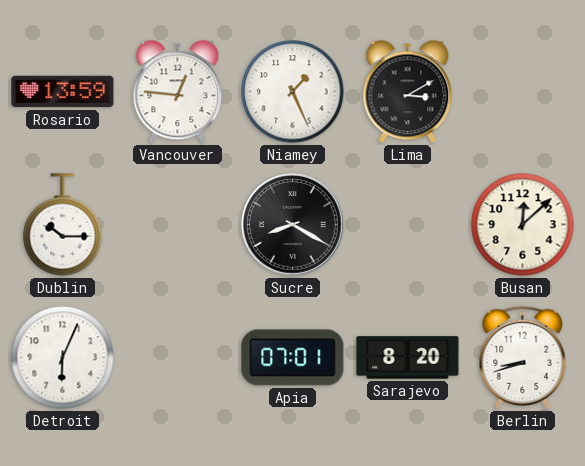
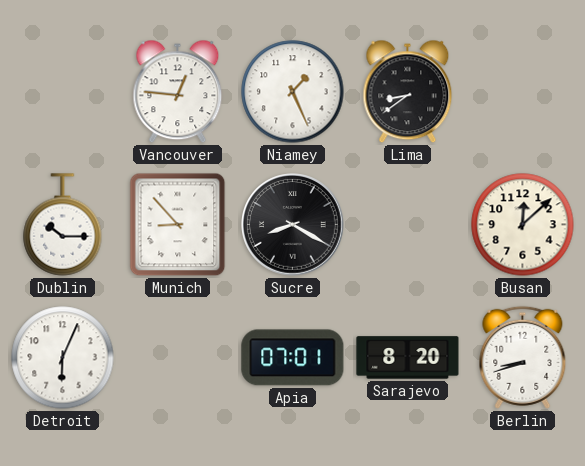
Rosario: 13:59 -> none (63, 92)
Lima: 3:10 -> 8:39 (408, 92)
Munich: none -> 8:53 (178, 225)
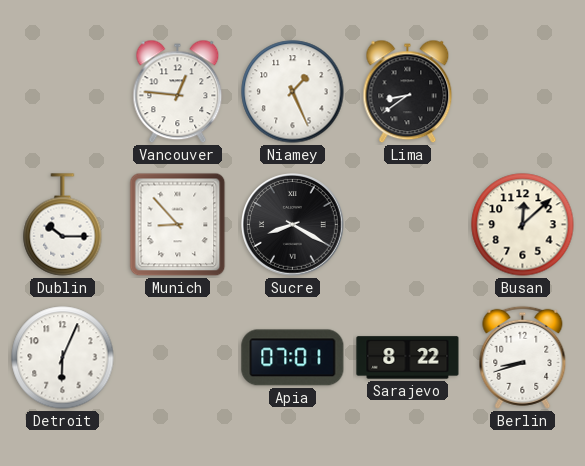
Sarajevo: 8:20 -> 8:22 (408, 358)
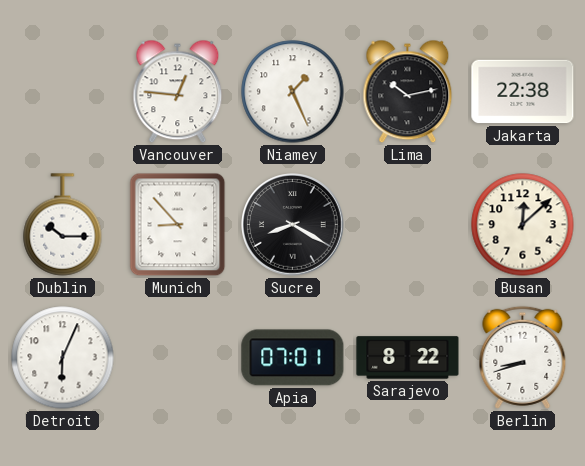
Lima: 8:39 -> 10:13 (408, 92)
Jakarta: none -> 22:38 (523, 92)
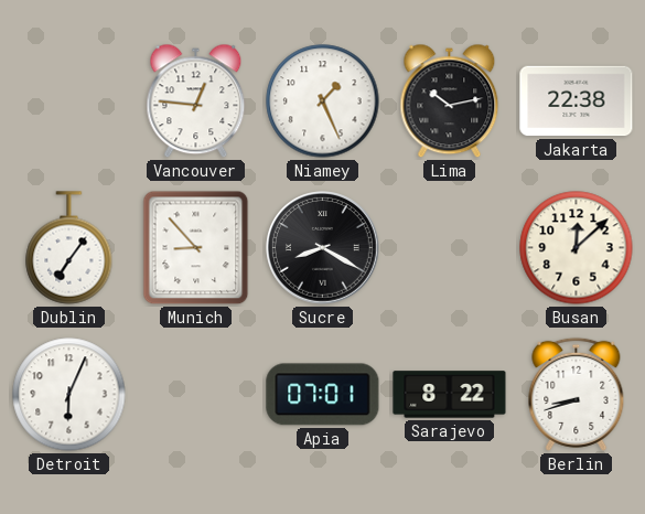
Dublin: 10:15 -> 7:06 (69, 248)
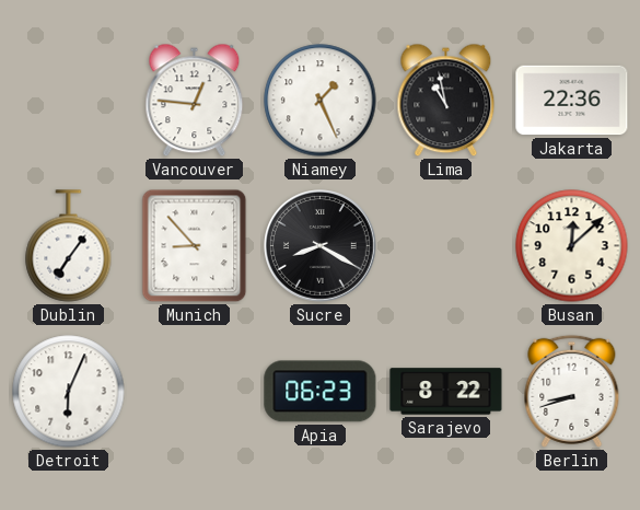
Lima: 10:13 -> 10:58 (446, 101)
Jakarta: 22:38 -> 22:36 (572, 101)
Apia: 07:01 -> 06:23 (321, 392)
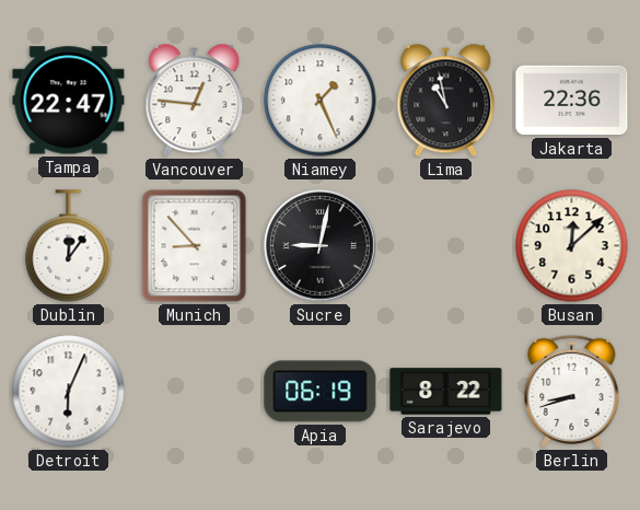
Tampa: none -> 22:47 (69, 101)
Dublin: 7:06 -> 12:06 (69, 246)
Sucre: 8:20 -> 9:02 (321, 246)
Apia: 06:23 -> 06:19 (321, 392)
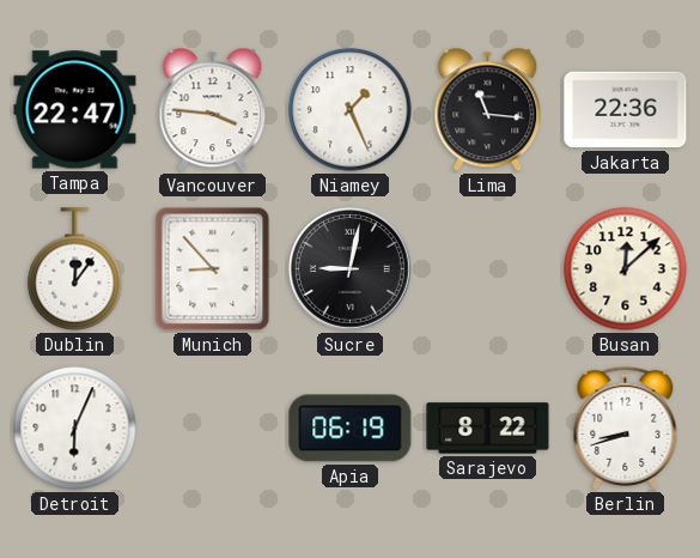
Vancouver: 12:46 -> 3:46 (213, 110)
Lima: 10:58 -> 11:16 (488, 110)
